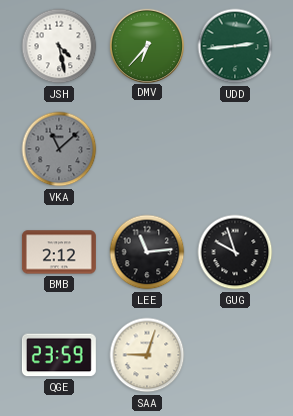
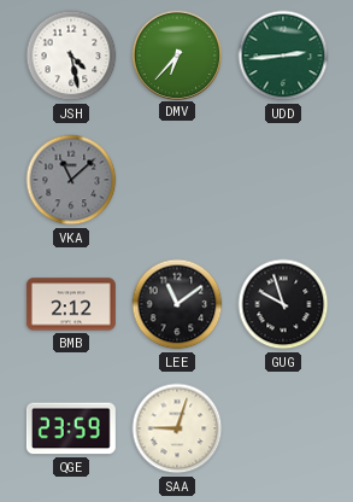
LEE: 11:14 -> 11:09 (177, 304)
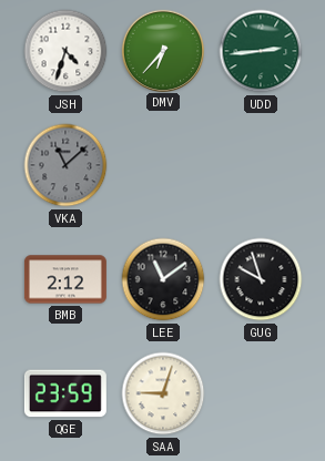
JSH: 4:28 -> 4:33 (65, 51)
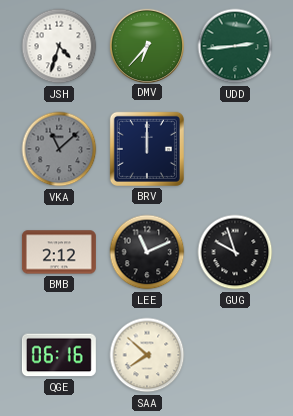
BRV: none -> 12:00 (147, 149)
LEE: 11:09 -> 11:11 (147, 252)
QGE: 23:59 -> 06:16 (59, 355)
SAA: 9:03 -> 7:52 (147, 355)
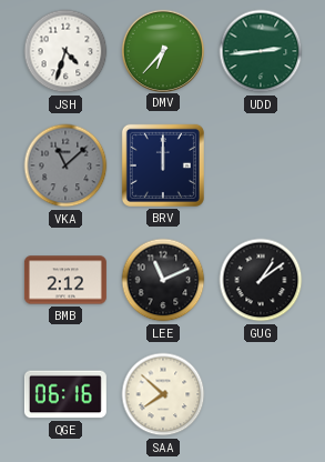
GUG: 9:57 -> 1:09 (261, 280)
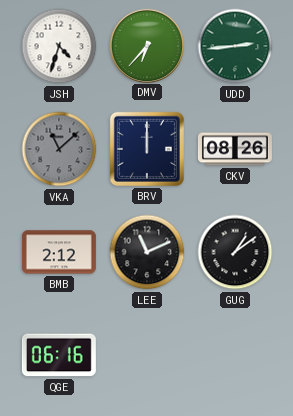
CKV: none -> 08:26 (235, 149)
SAA: 7:52 -> none (163, 394)
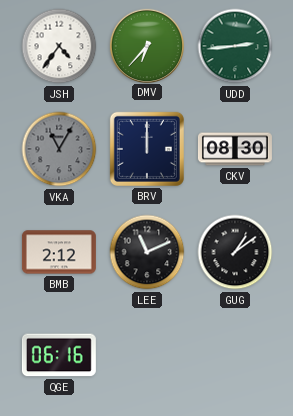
JSH: 4:33 -> 4:36 (59, 46)
VKA: 11:08 -> 11:05 (59, 149)
CKV: 08:26 -> 08:30 (235, 149)
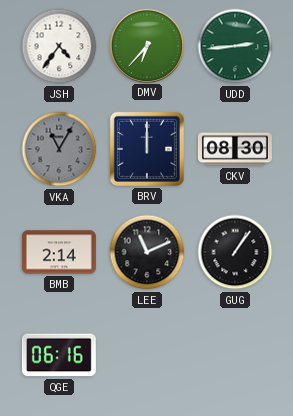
BMB: 2:12 -> 2:14 (59, 252)
GUG: 1:09 -> 1:06 (235, 252)
